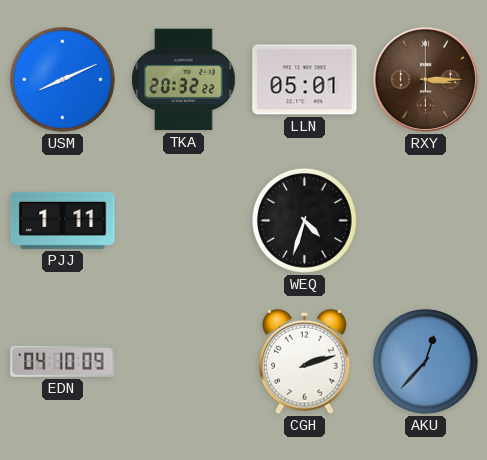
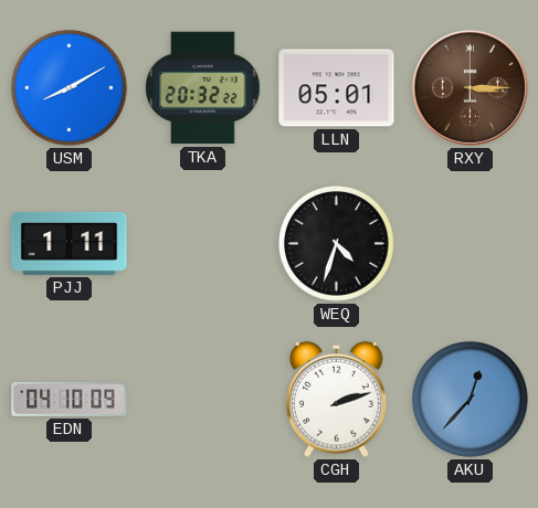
USM: 8:11 -> 8:10 (70, 88)
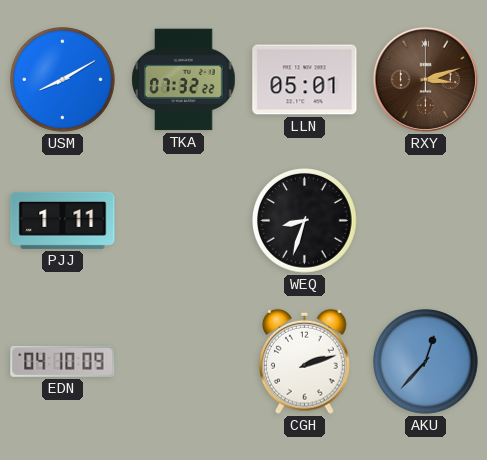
TKA: 20:32 -> 07:32 (184, 80)
RXY: 3:15 -> 3:12 (425, 79)
WEQ: 4:33 -> 8:33 (305, 221)
